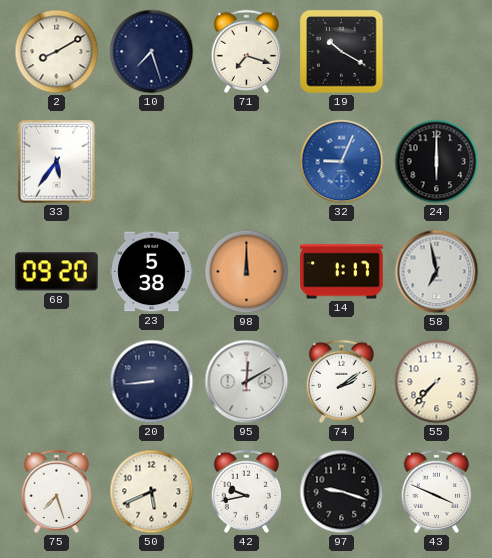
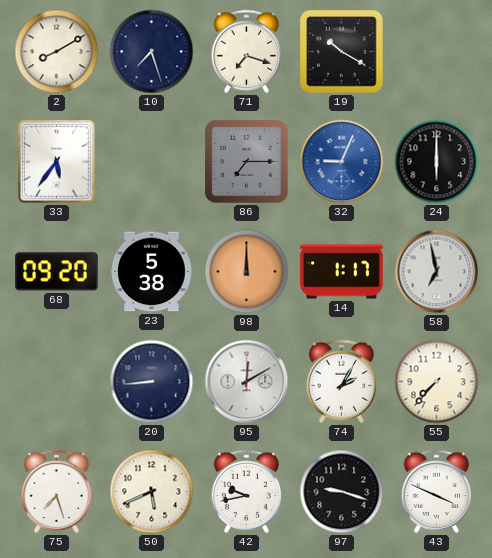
86: none -> 7:15 (247, 162)
74: 2:09 -> 2:05 (341, 381)
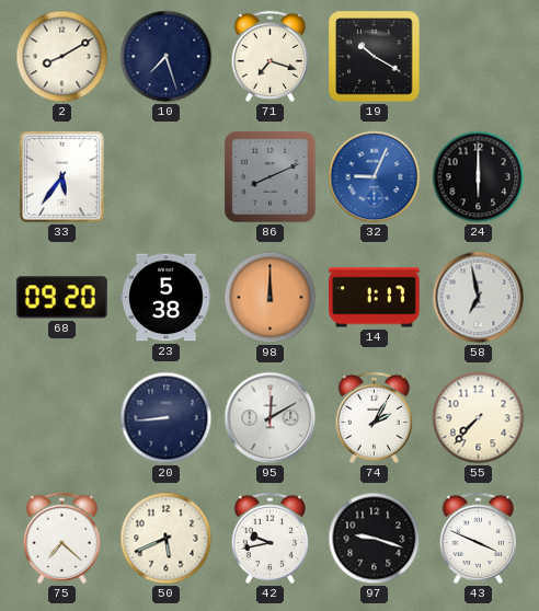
86: 7:15 -> 8:11 (271, 177)
75: 7:27 -> 7:22 (61, 538)
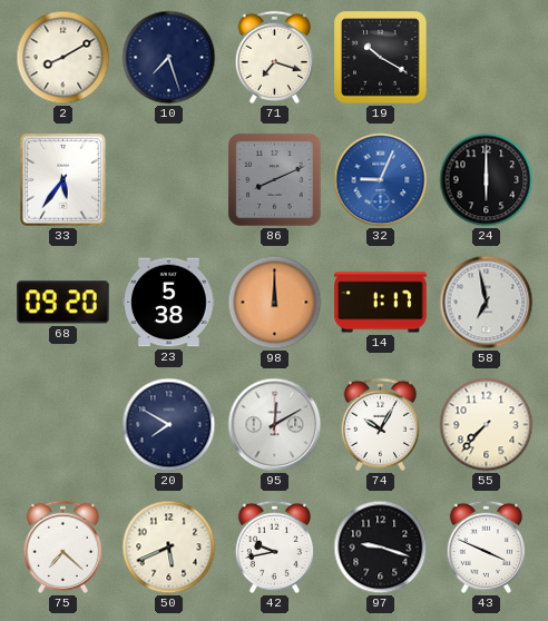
20: 8:44 -> 7:50 (169, 425)
74: 2:05 -> 10:05 (380, 424)
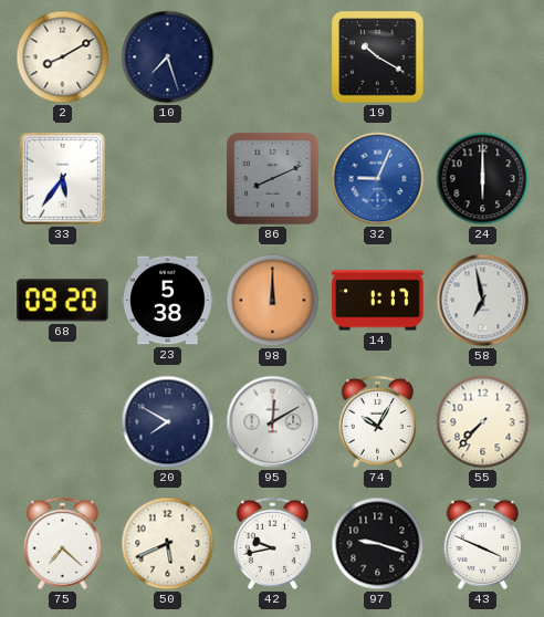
71: 7:18 -> none (274, 57)
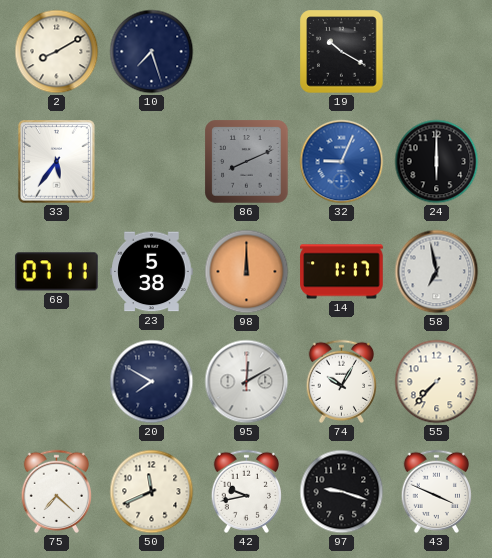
68: 09:20 -> 07:11 (57, 272)
50: 5:41 -> 11:41 (152, 492)
